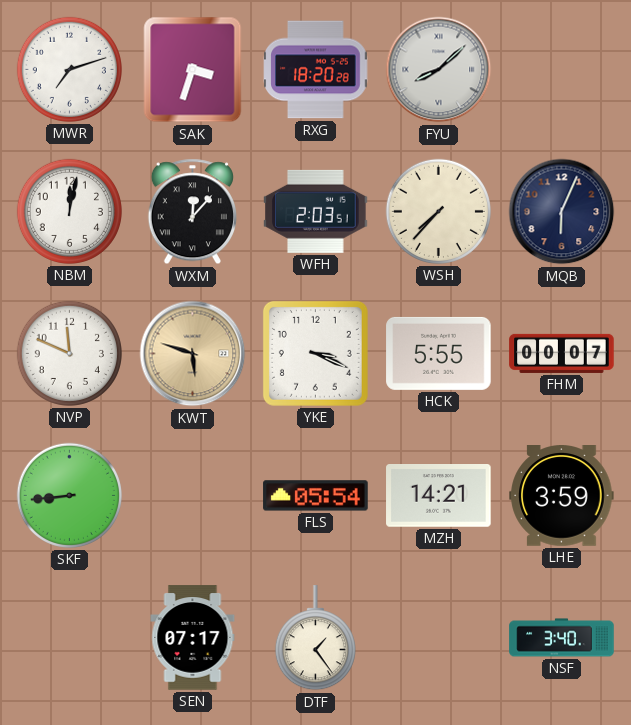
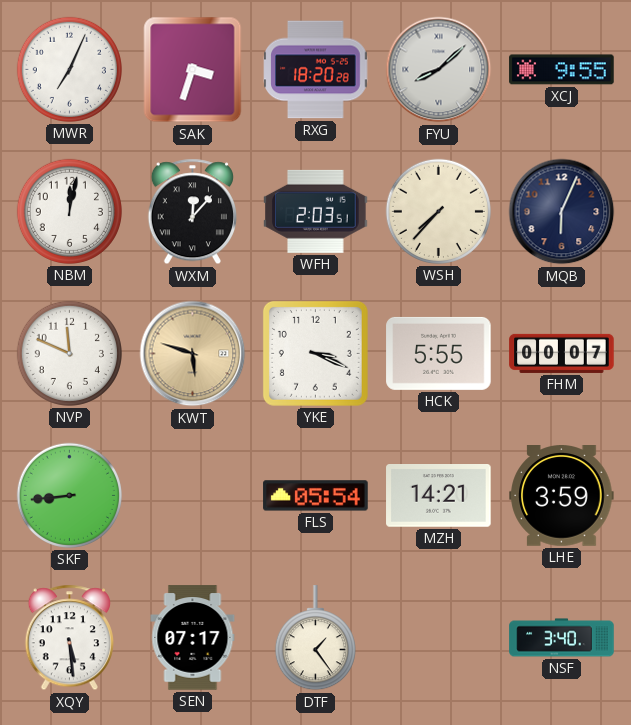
MWR: 7:12 -> 7:04 (69, 69)
XCJ: none -> 9:55 (562, 70)
XQY: none -> 5:29 (69, 638)
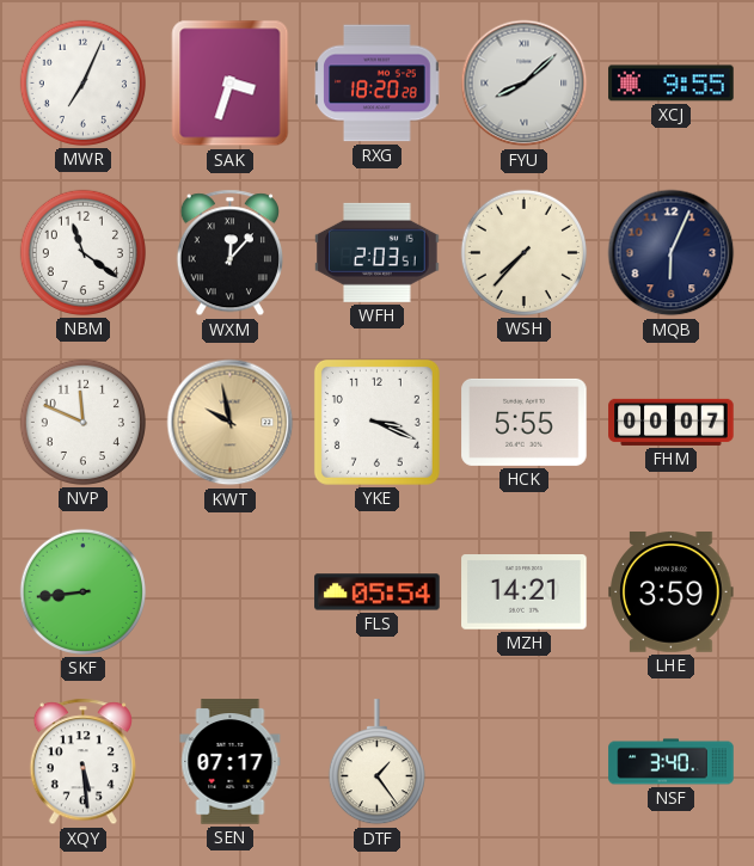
NBM: 12:02 -> 11:21 (82, 252)
KWT: 5:48 -> 9:58 (231, 423)
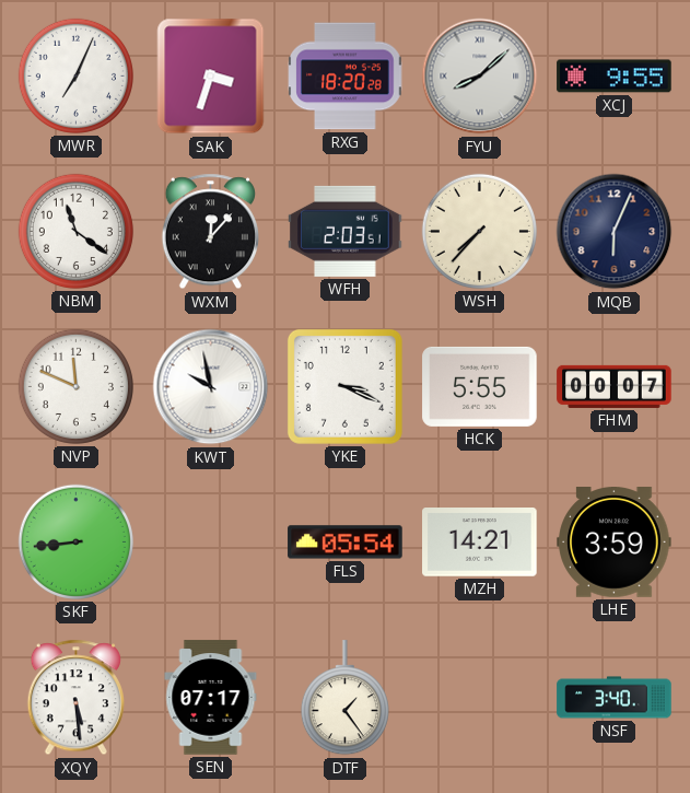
KWT dial: champagne -> white (211, 387)
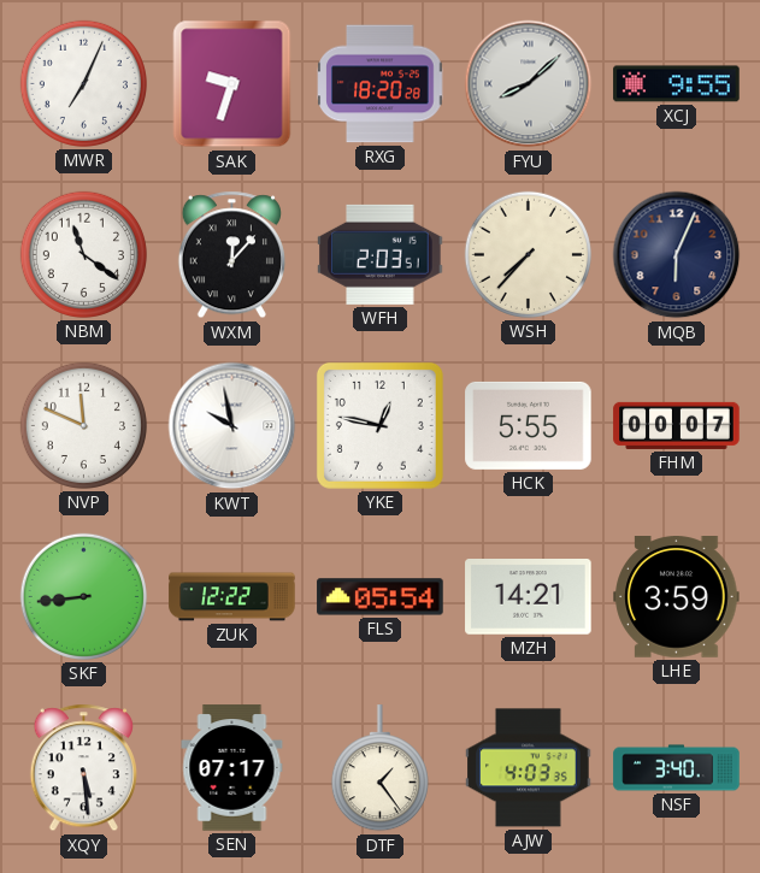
SAK: 3:33 -> 9:33 (232, 84)
YKE: 3:19 -> 12:47 (379, 425)
ZUK: none -> 12:22 (232, 597)
AJW: none -> 4:03 (529, 768)
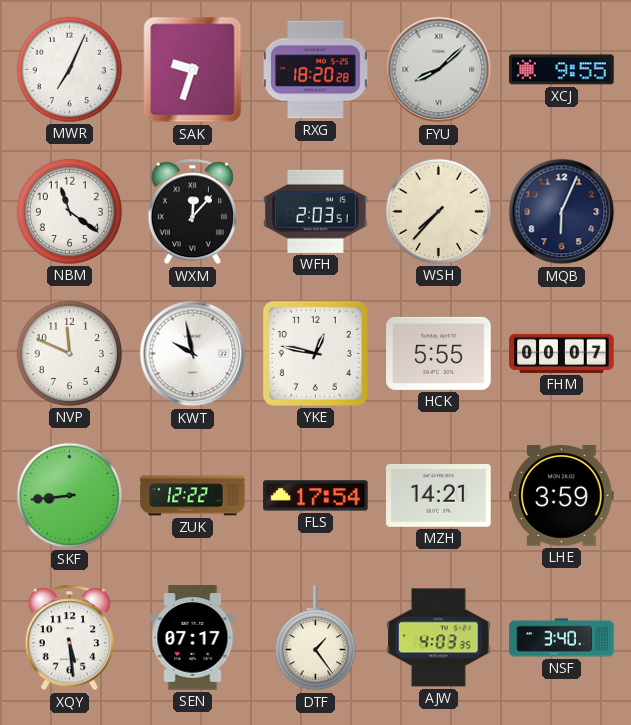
FLS: 05:54 -> 17:54 (316, 496)
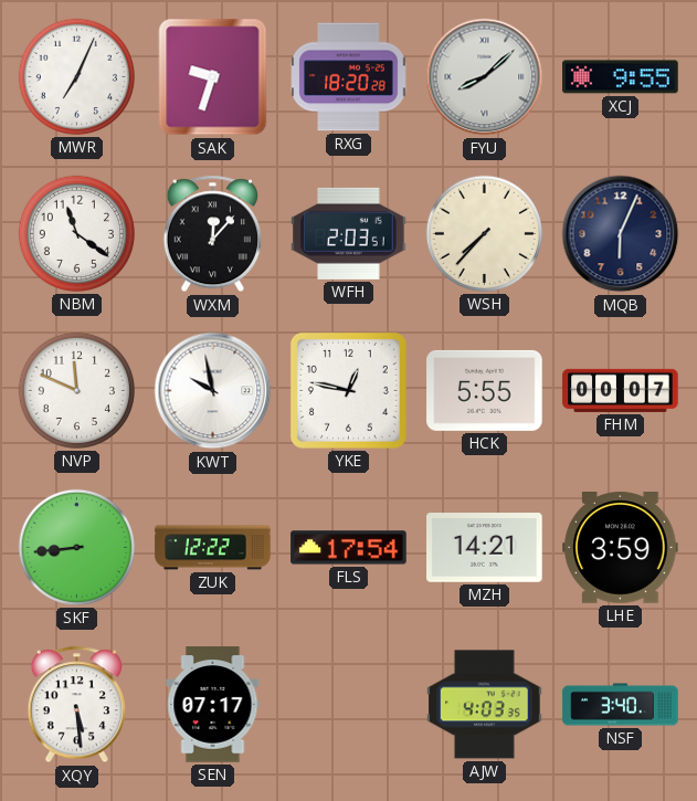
DTF: 1:24 -> none (315, 638)
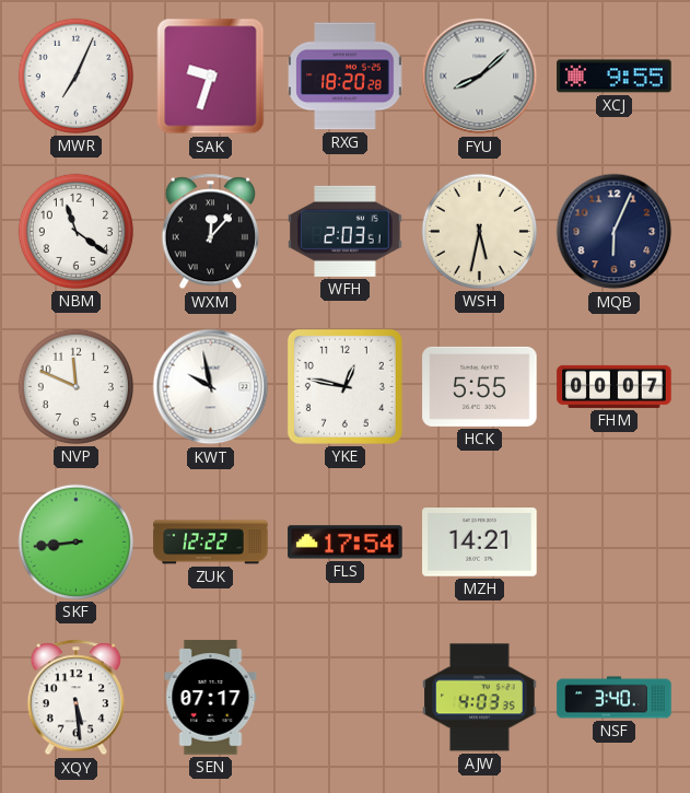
WSH: 7:37 -> 5:32 (479, 231)
LHE: 3:59 -> none (621, 548)
